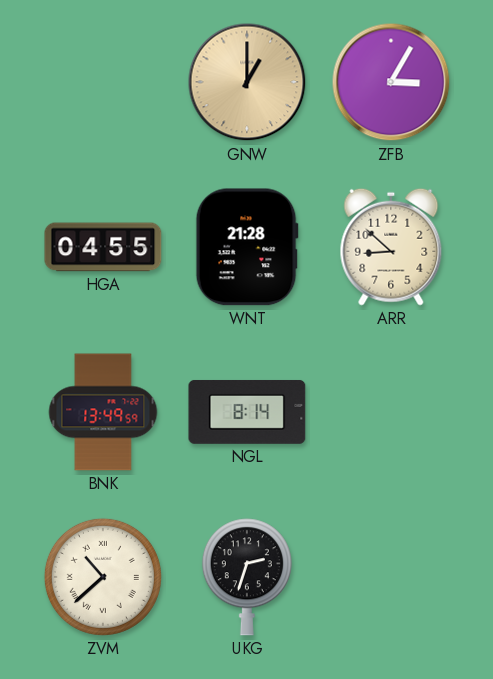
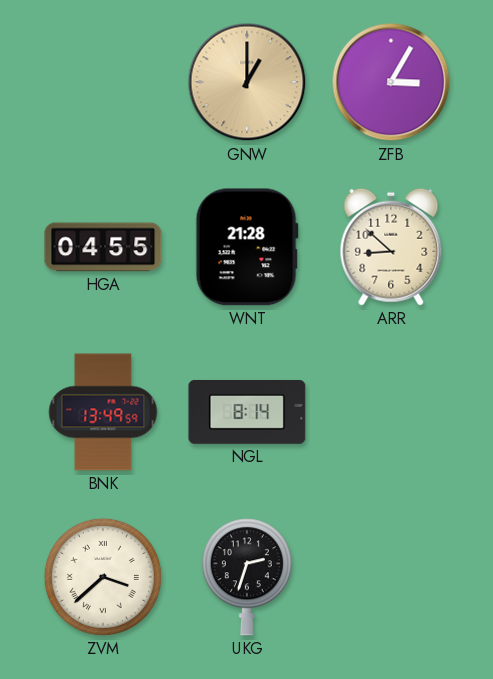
ZVM: 10:38 -> 3:38 (103, 577)
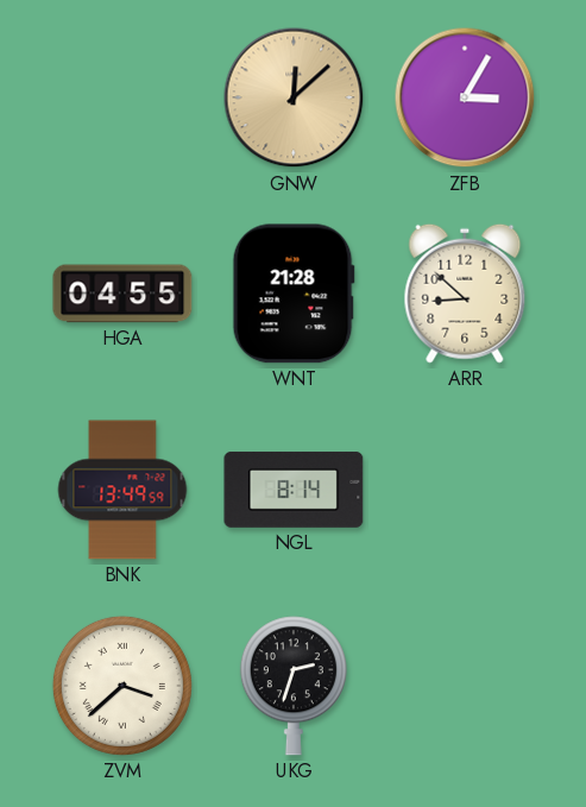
GNW: 1:00 -> 12:08 (294, 97)
